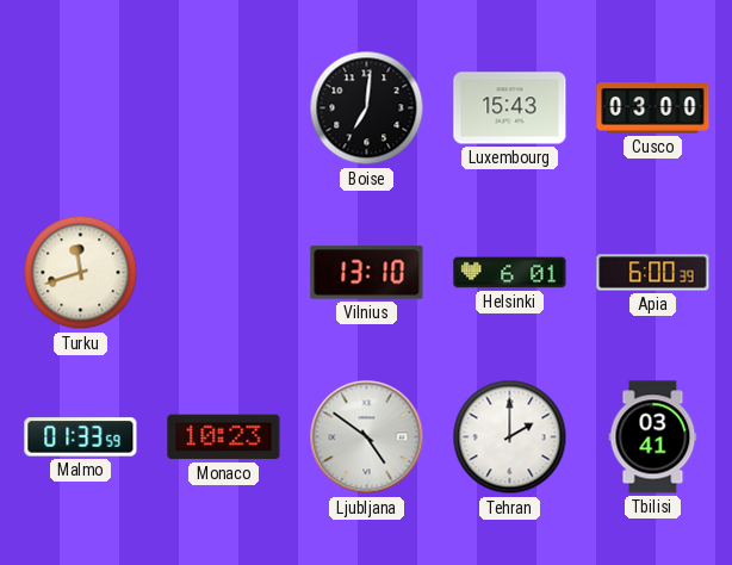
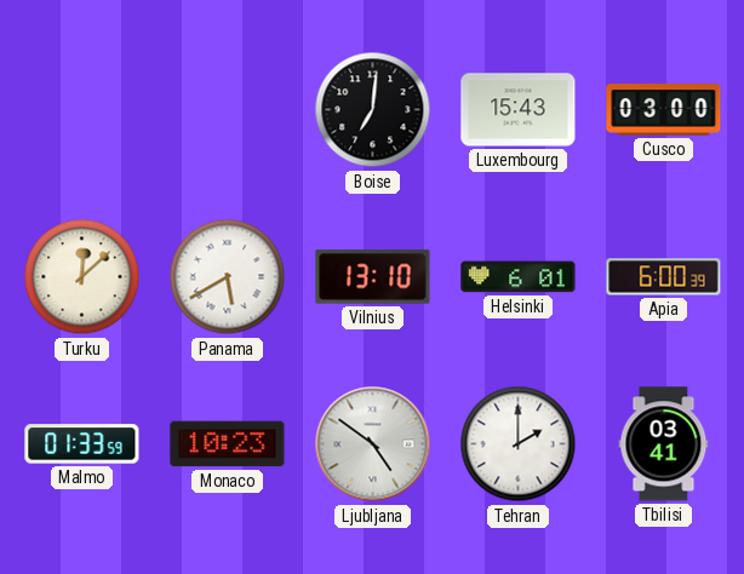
Turku: 11:42 -> 12:08 (82, 277)
Panama: none -> 5:40 (228, 277)
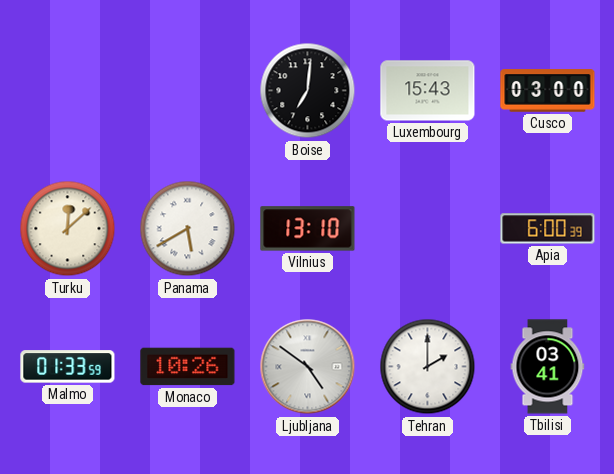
Helsinki: 6:01 -> none (519, 277)
Monaco: 10:23 -> 10:26 (188, 367)
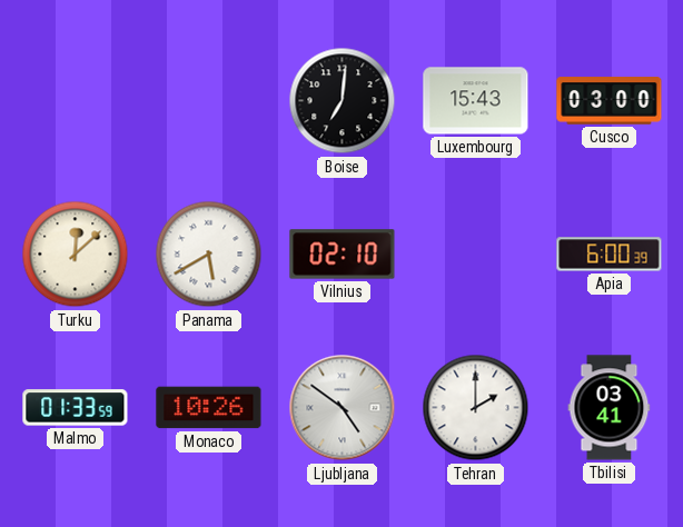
Vilnius: 13:10 -> 02:10 (343, 255)
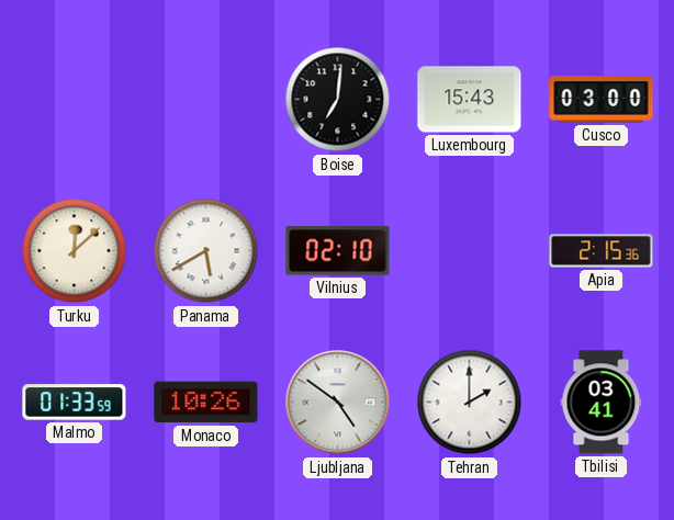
Apia: 6:00 -> 2:15 (602, 251)
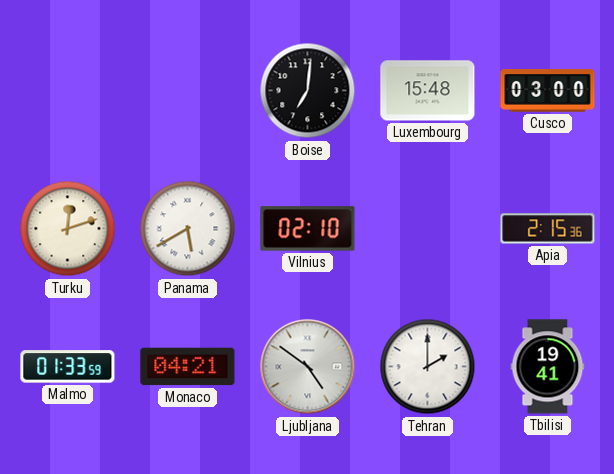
Luxembourg: 15:43 -> 15:48 (428, 91)
Turku: 12:08 -> 12:12 (68, 229)
Monaco: 10:26 -> 04:21 (188, 367)
Tbilisi: 03:41 -> 19:41 (548, 367)
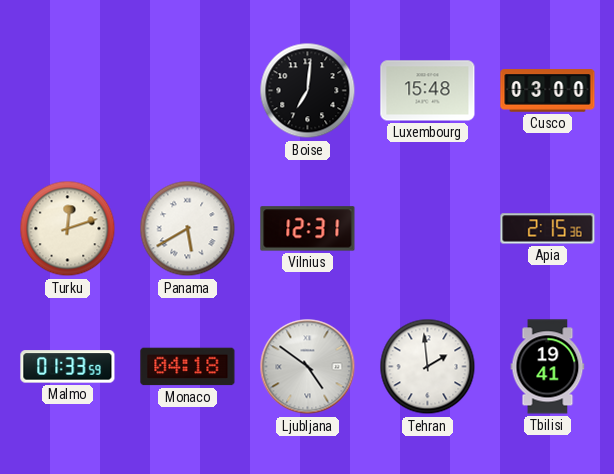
Vilnius: 02:10 -> 12:31 (308, 229)
Monaco: 04:21 -> 04:18 (188, 367)
Tehran: 2:00 -> 1:59 (428, 367)
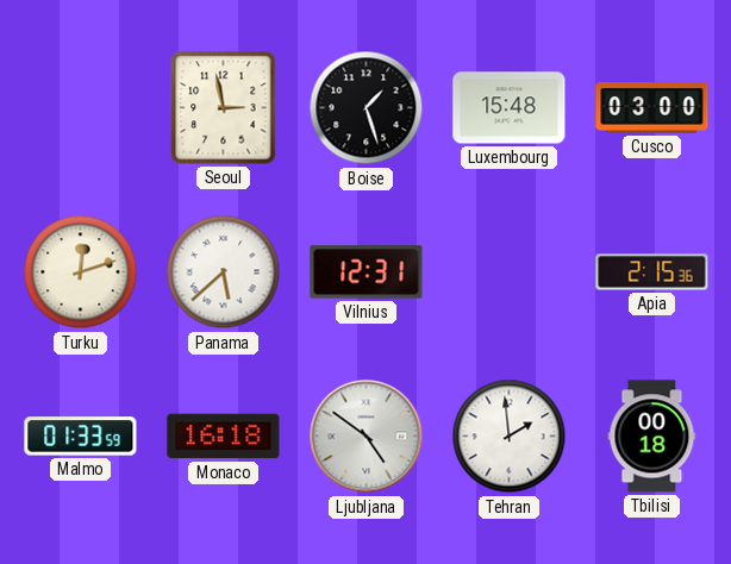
Seoul: none -> 2:58 (224, 108)
Boise: 7:01 -> 1:27 (367, 108)
Panama: 5:40 -> 5:38 (224, 272)
Monaco: 04:18 -> 16:18 (224, 437)
Tbilisi: 19:41 -> 00:18 (652, 437)
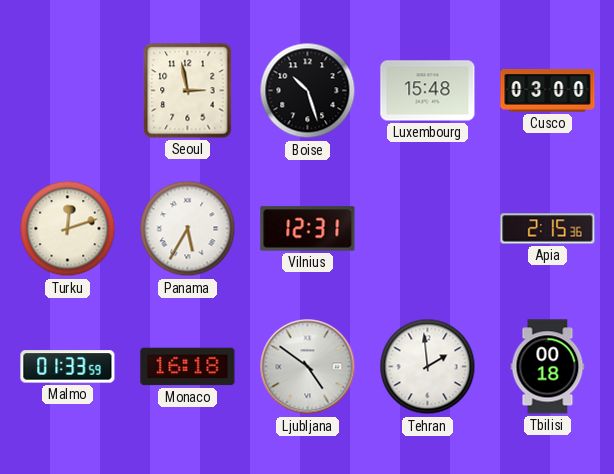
Boise: 1:27 -> 10:27 (308, 91)
Panama: 5:38 -> 5:35 (188, 229)
